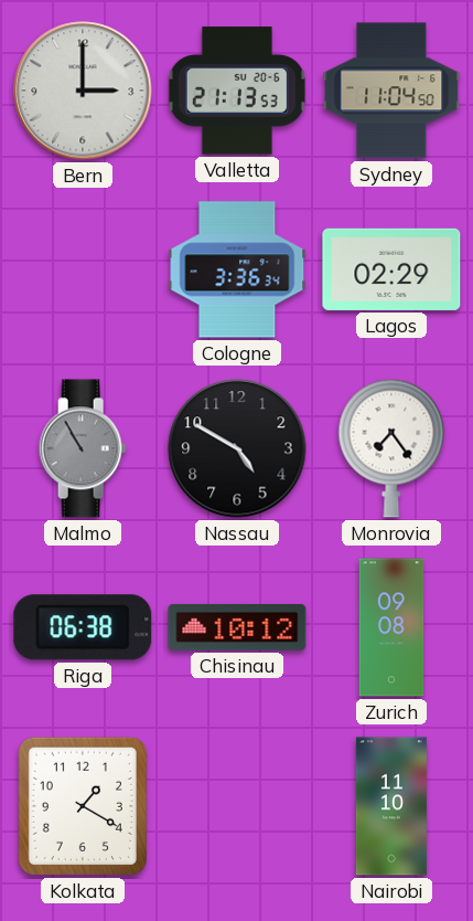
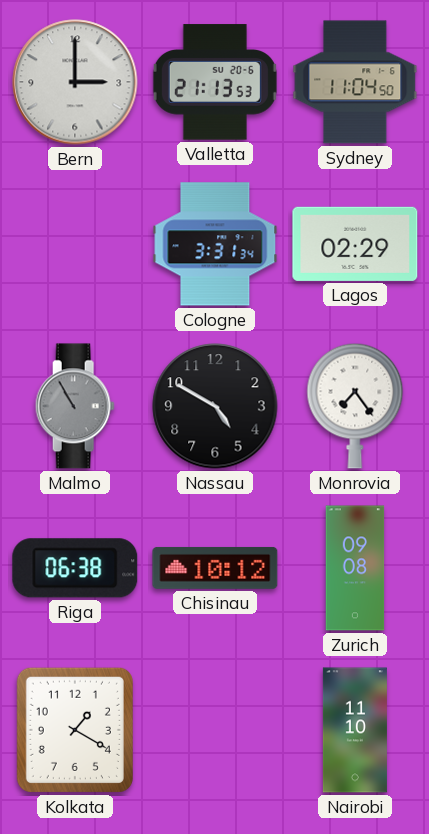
Cologne: 3:36 -> 3:31 (215, 244)
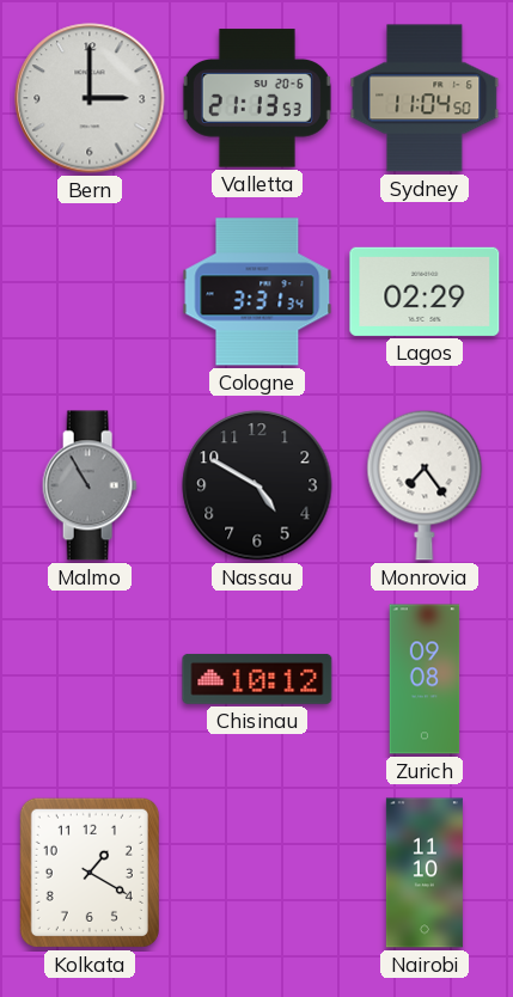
Riga: 06:38 -> none (75, 568)
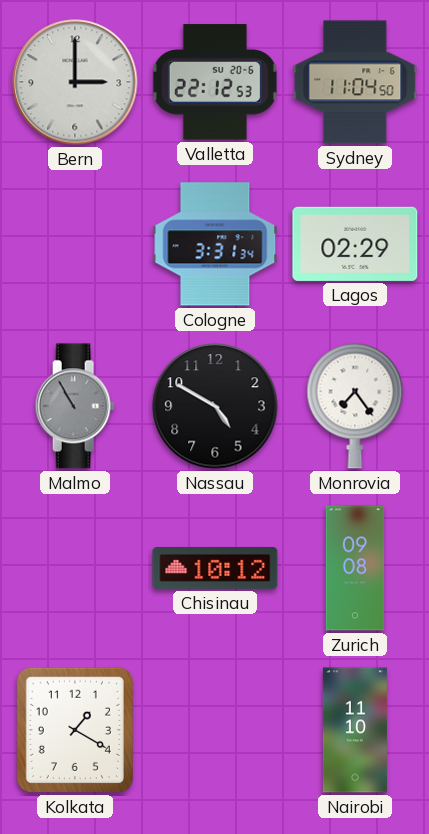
Valletta: 21:13 -> 22:12 (215, 82)
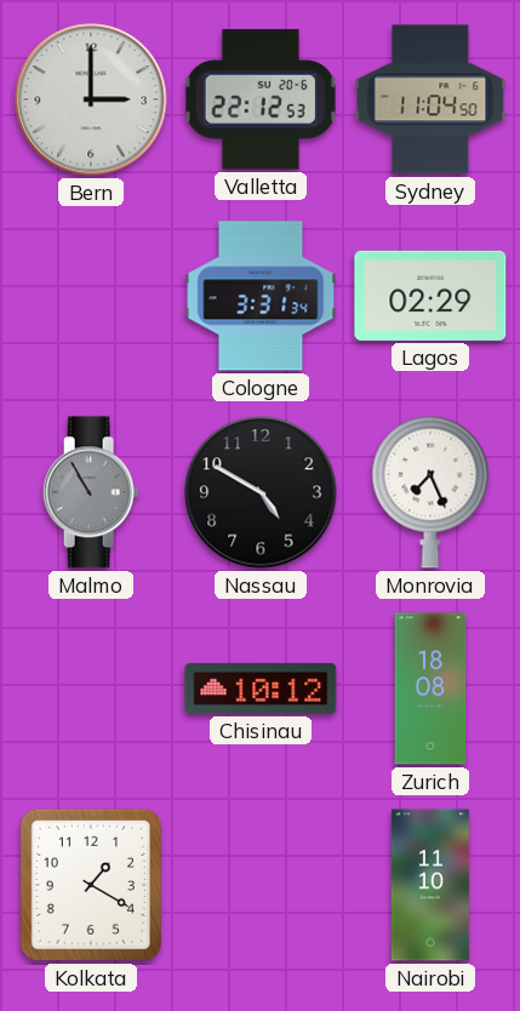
Monrovia: 7:24 -> 7:26 (430, 492)
Zurich: 09:08 -> 18:08 (430, 689)
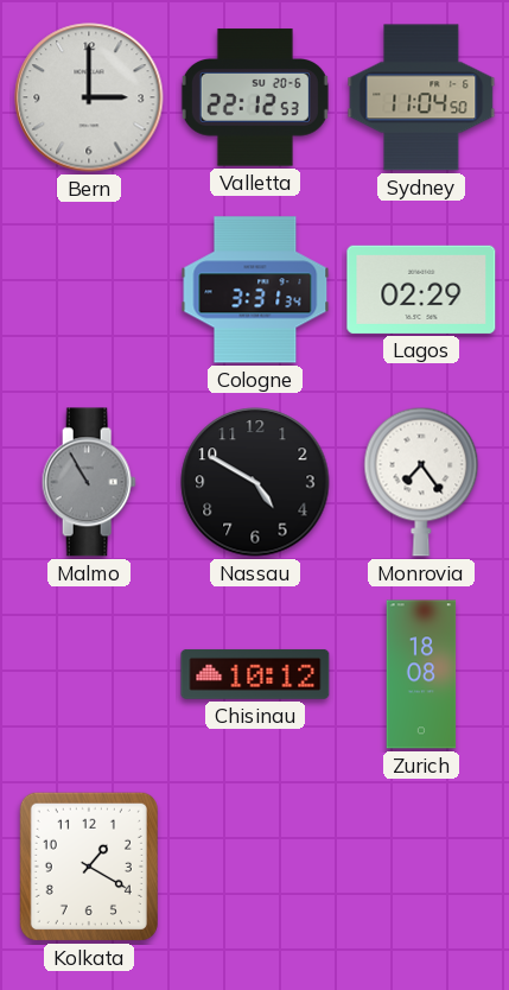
Monrovia: 7:26 -> 7:24 (421, 482)
Nairobi: 11:10 -> none (430, 885)
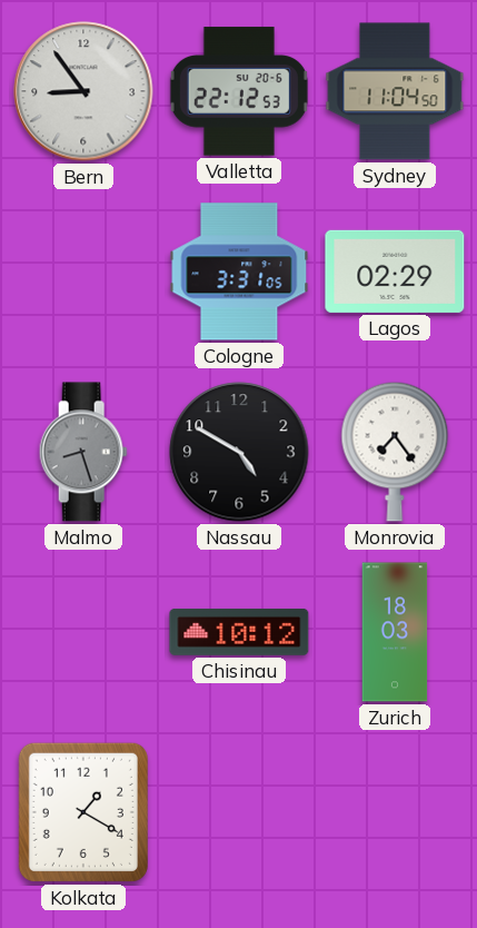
Bern: 3:00 -> 8:54 (83, 91)
Cologne: 3:31:34 -> 3:31:05 (239, 272)
Malmo: 10:55 -> 8:27 (83, 452)
Zurich: 18:08 -> 18:03 (395, 632)
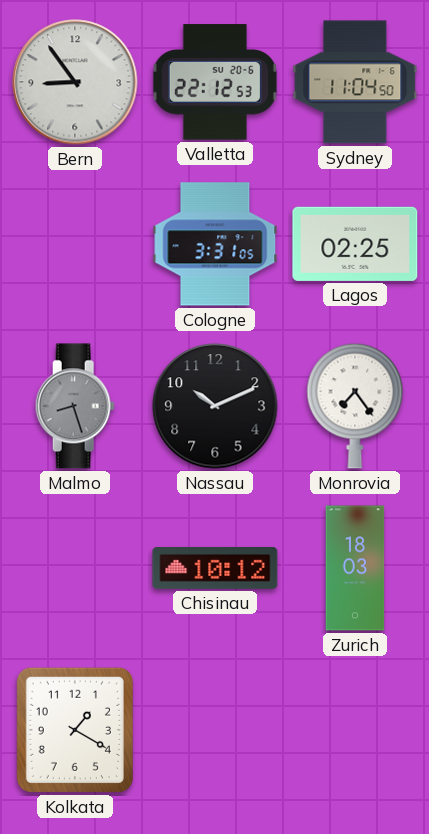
Lagos: 02:29 -> 02:25 (355, 244)
Nassau: 4:50 -> 10:11 (215, 406)
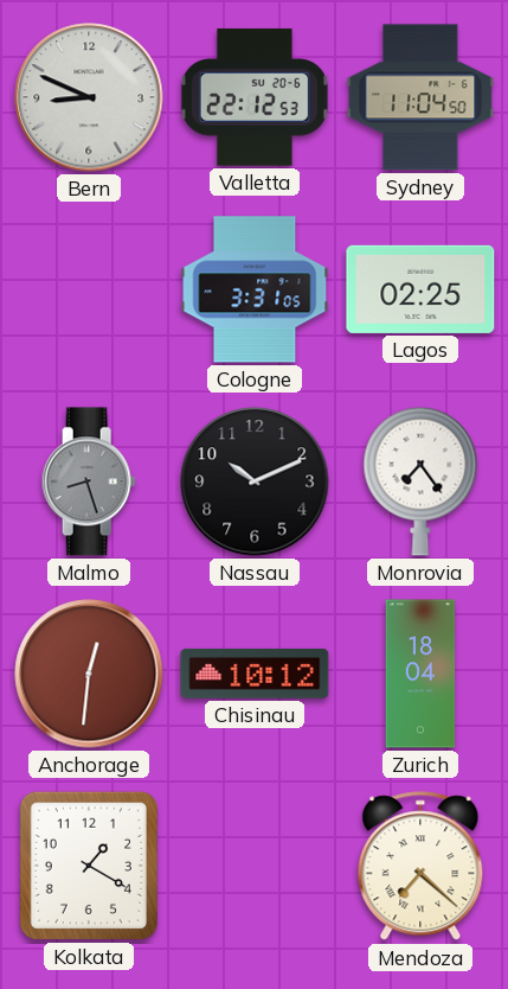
Bern: 8:54 -> 8:49 (89, 97)
Anchorage: none -> 12:31 (89, 674)
Zurich: 18:03 -> 18:04 (420, 674)
Mendoza: none -> 7:22 (420, 867)
